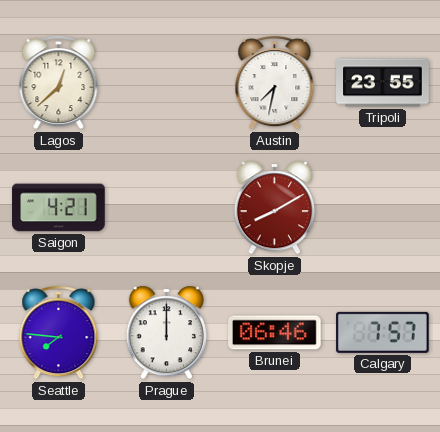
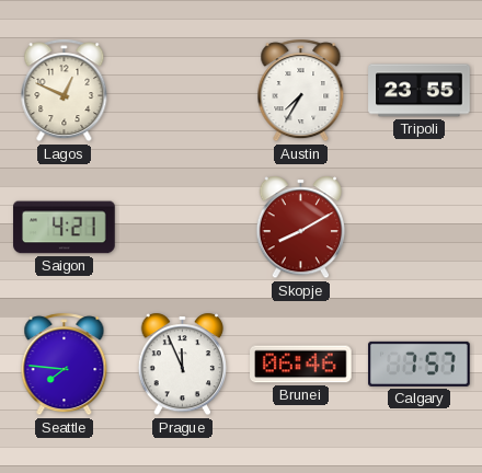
Lagos: 12:38 -> 12:49 (65, 91)
Austin: 7:32 -> 7:35 (301, 91)
Prague: 12:00 -> 11:56 (183, 365)
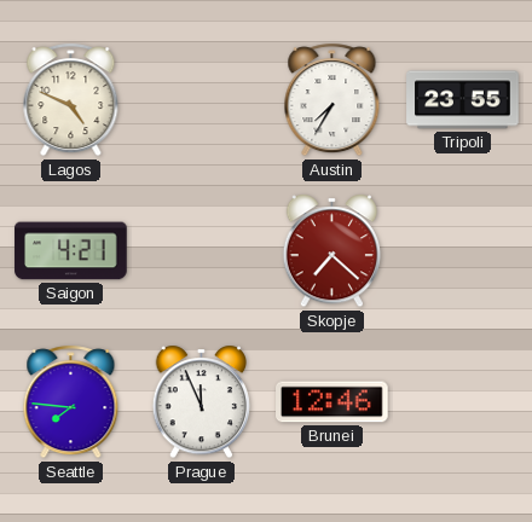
Lagos: 12:49 -> 4:49 (71, 100)
Skopje: 8:10 -> 7:22 (332, 251)
Brunei: 06:46 -> 12:46 (332, 402)
Calgary: 7:57 -> none (420, 364)
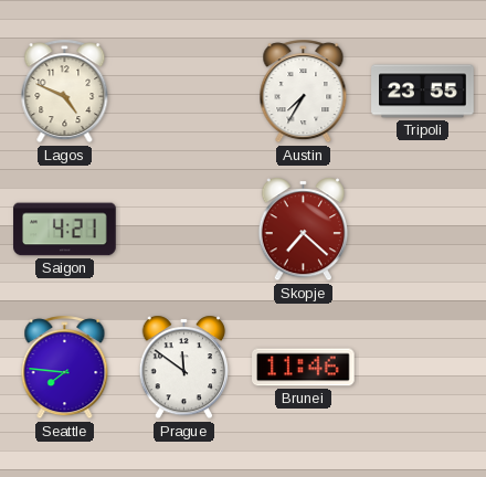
Prague: 11:56 -> 11:51 (184, 368)
Brunei: 12:46 -> 11:46 (304, 368)
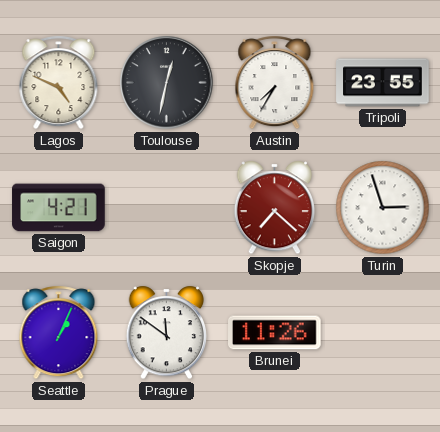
Toulouse: none -> 12:32 (167, 83)
Turin: none -> 2:57 (383, 208)
Seattle: 7:46 -> 1:04 (59, 333)
Brunei: 11:46 -> 11:26 (275, 333)
